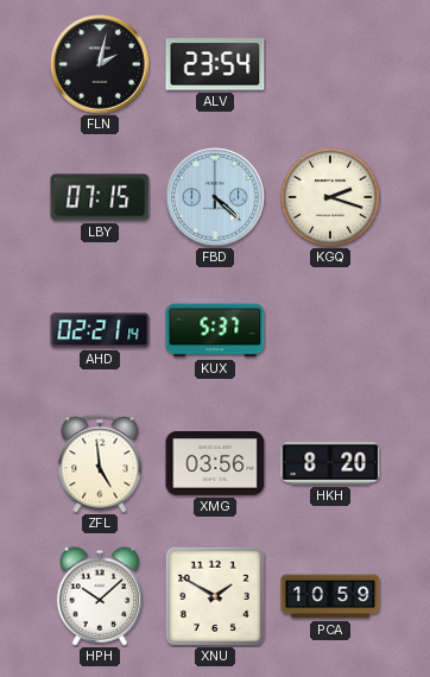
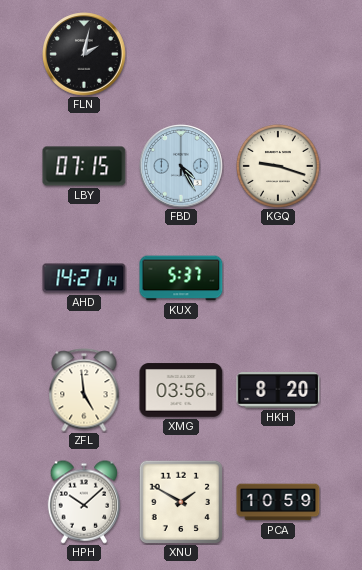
ALV: 23:54 -> none (215, 64)
FBD: 4:22 -> 4:25 (181, 166)
KGQ: 2:18 -> 9:18 (278, 166)
AHD: 02:21 -> 14:21 (84, 278)
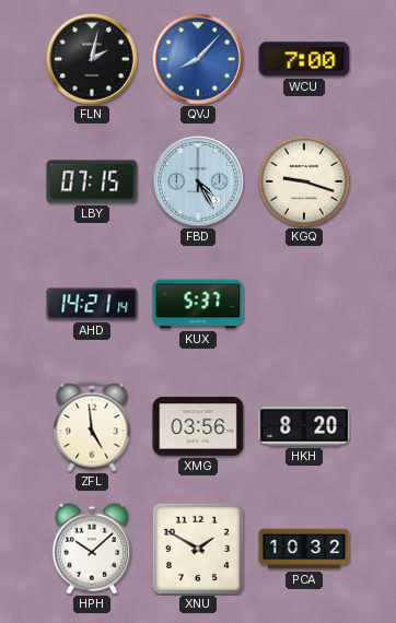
QVJ: none -> 8:07 (198, 59)
WCU: none -> 7:00 (304, 59)
PCA: 10:59 -> 10:32 (304, 549)
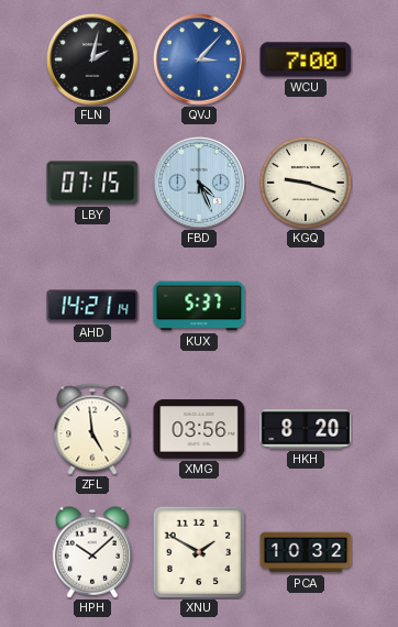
QVJ: 8:07 -> 3:07 (199, 59)
FBD: 4:25 -> 4:26 (199, 183)
